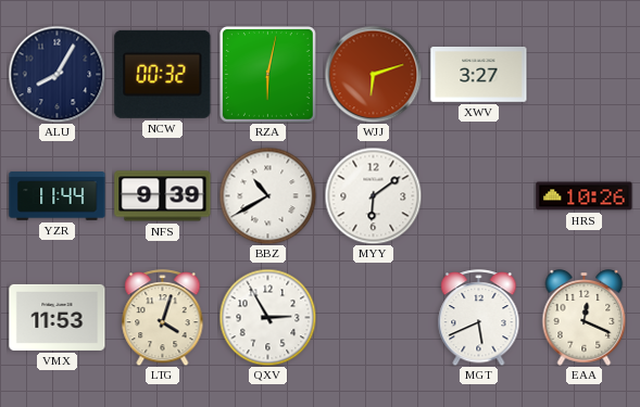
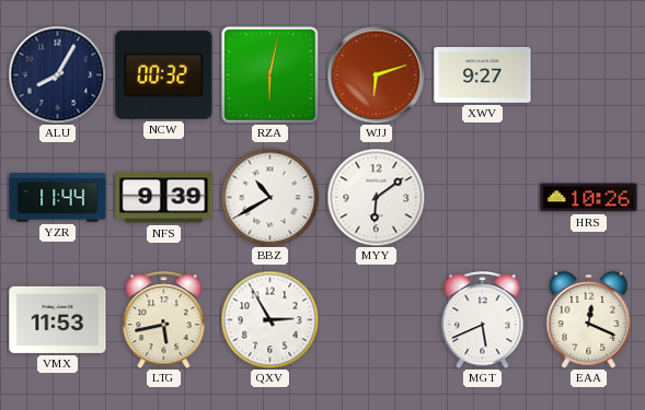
XWV: 3:27 -> 9:27 (483, 75)
LTG: 4:03 -> 5:43 (164, 320)
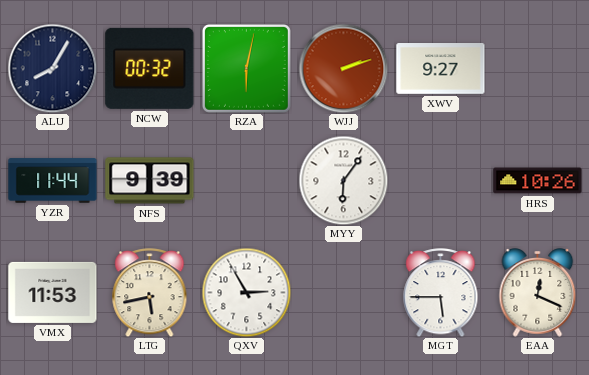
WJJ: 6:12 -> 2:12 (343, 68)
BBZ: 10:40 -> none (269, 197)
MYY: 6:09 -> 6:06 (343, 180)
MGT: 5:41 -> 5:45 (441, 293)
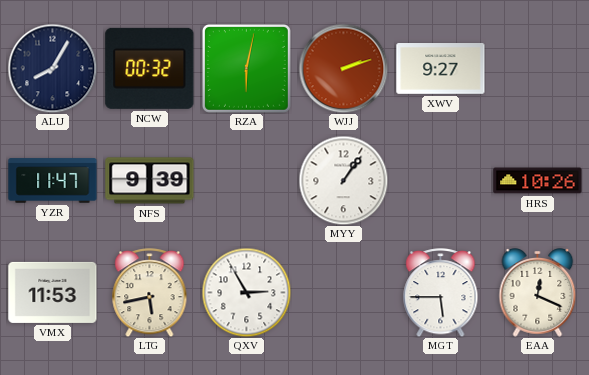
YZR: 11:44 -> 11:47 (53, 181)
MYY: 6:06 -> 1:06 (343, 180)
